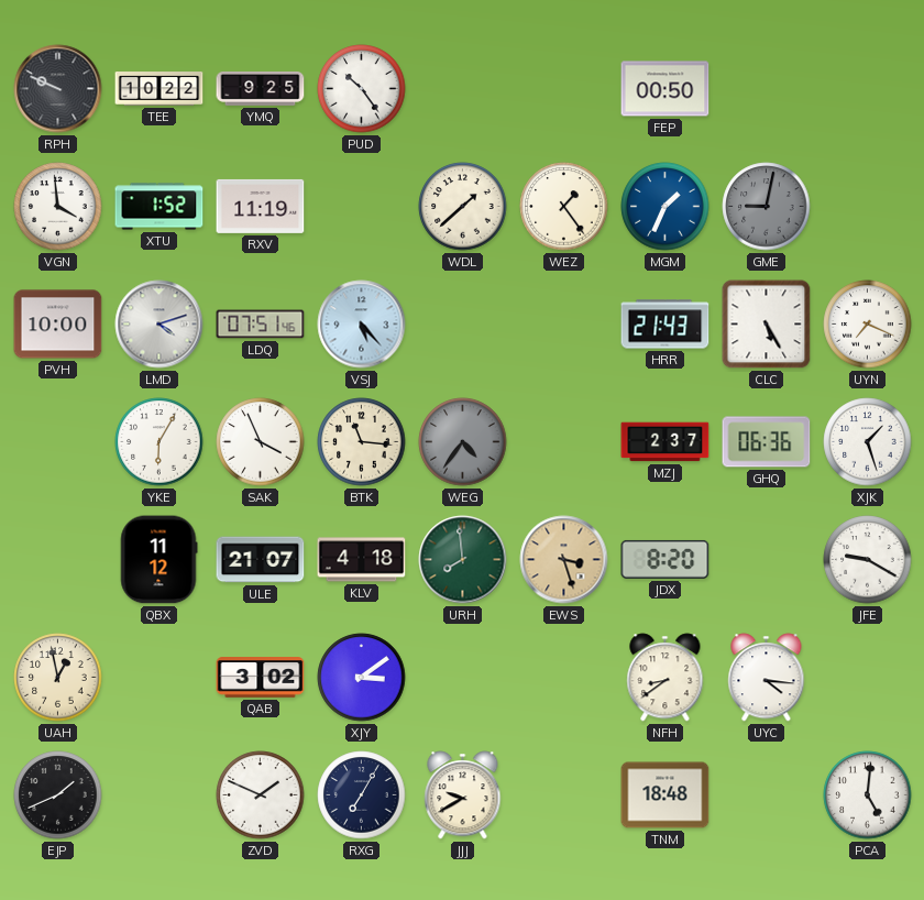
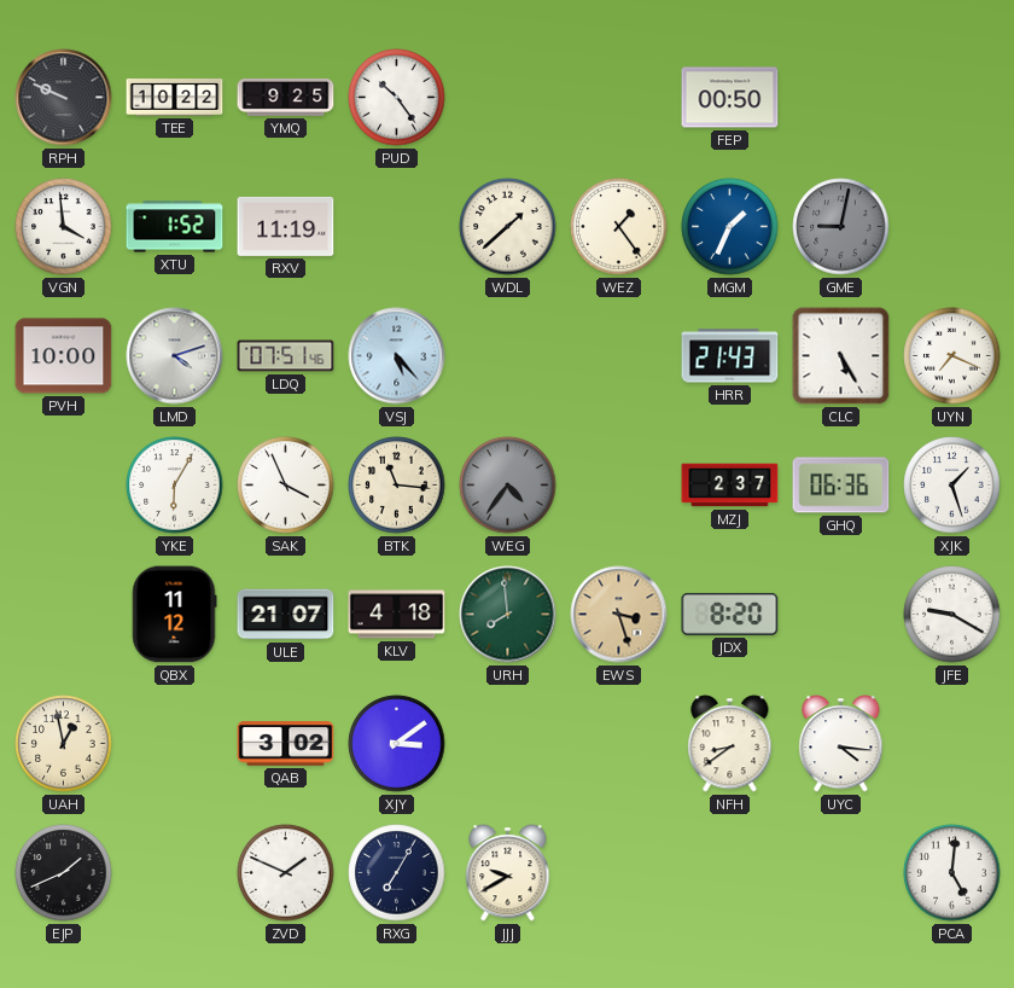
TNM: 18:48 -> none (665, 795)
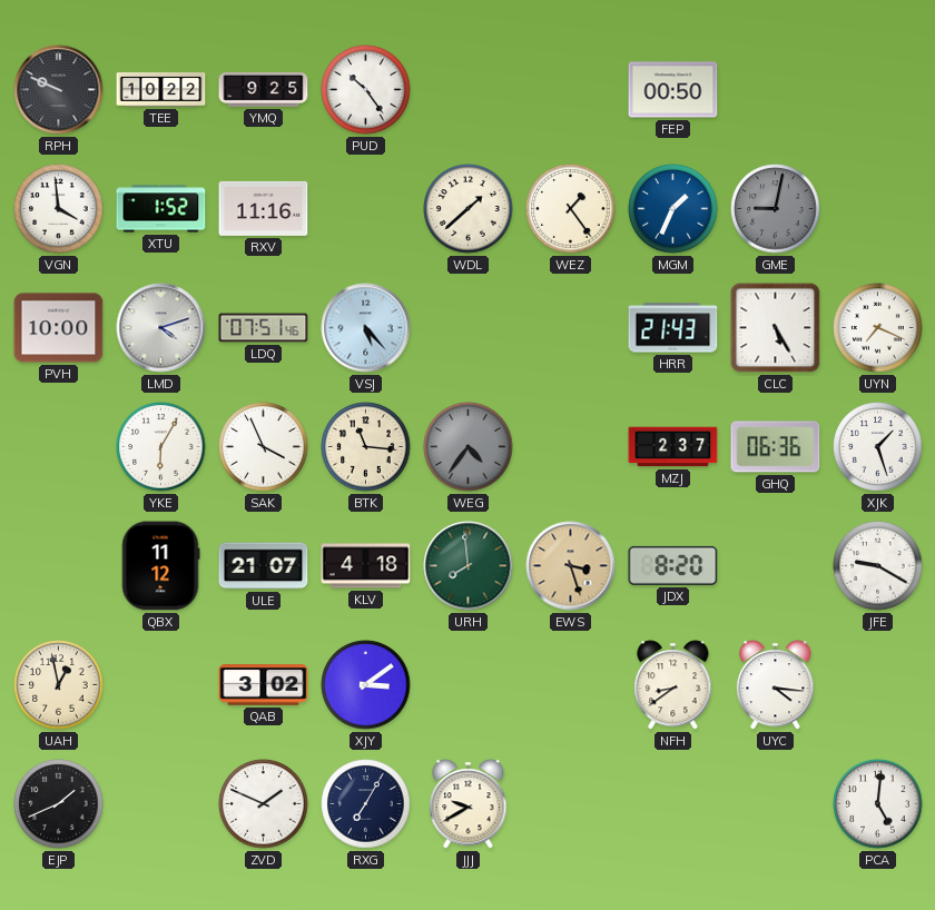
RXV: 11:19 -> 11:16 (264, 208)
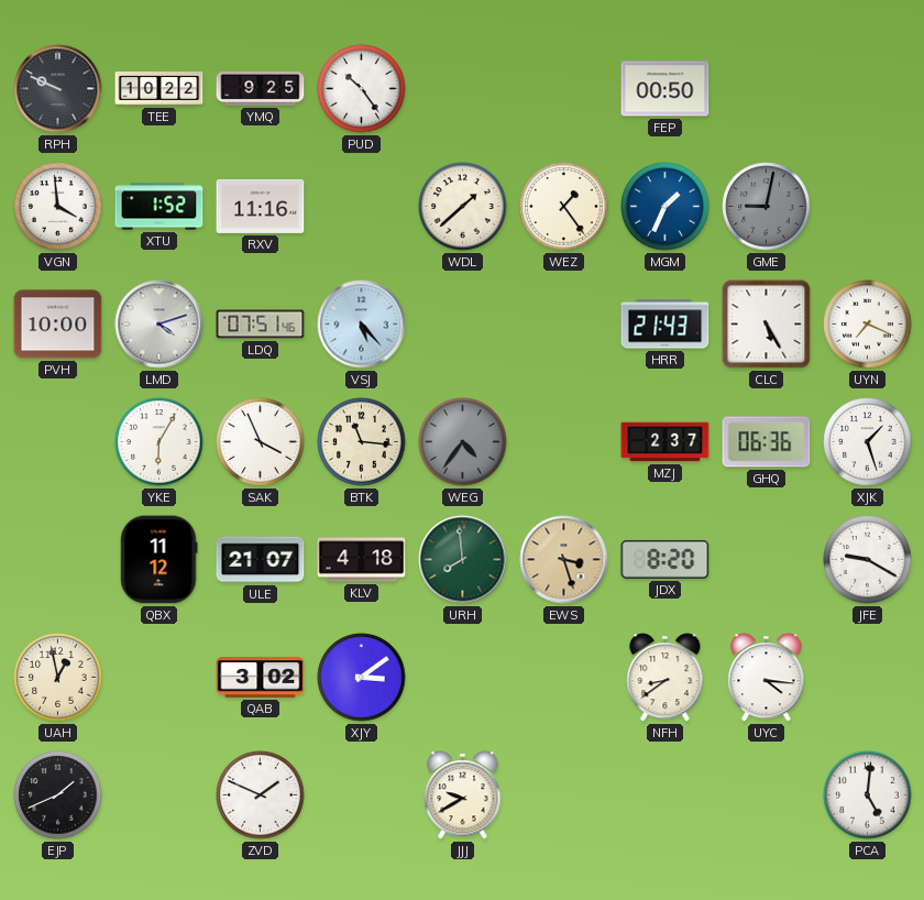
RXG: 7:05 -> none (366, 804)
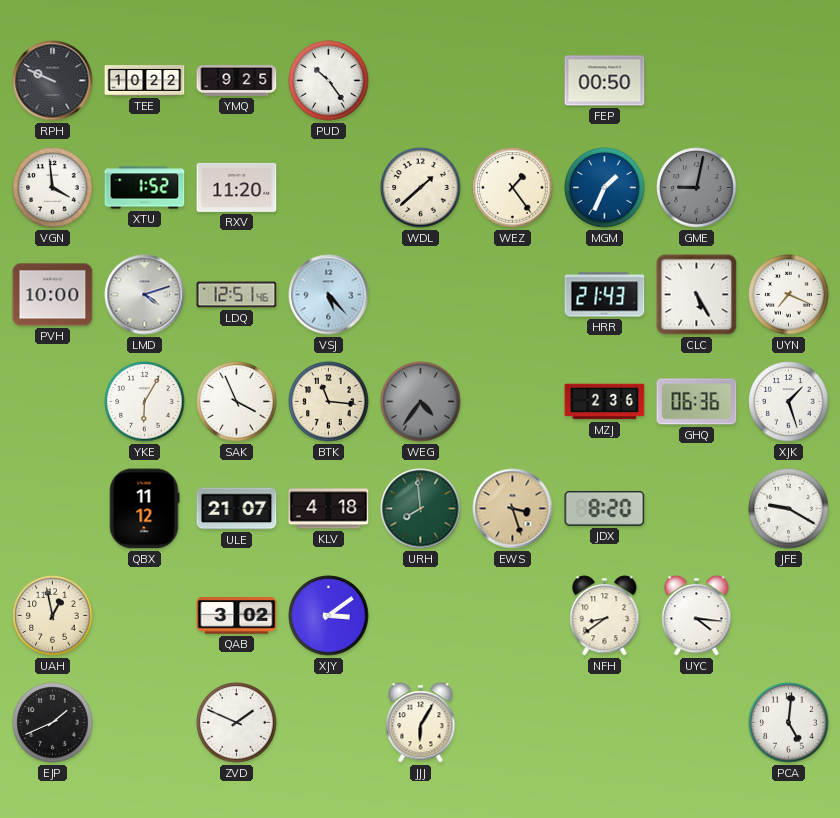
RXV: 11:16 -> 11:20 (237, 187)
LDQ: 07:51 -> 12:51 (237, 295)
MZJ: 2:37 -> 2:36 (605, 402)
JJJ: 9:40 -> 6:05 (421, 723)
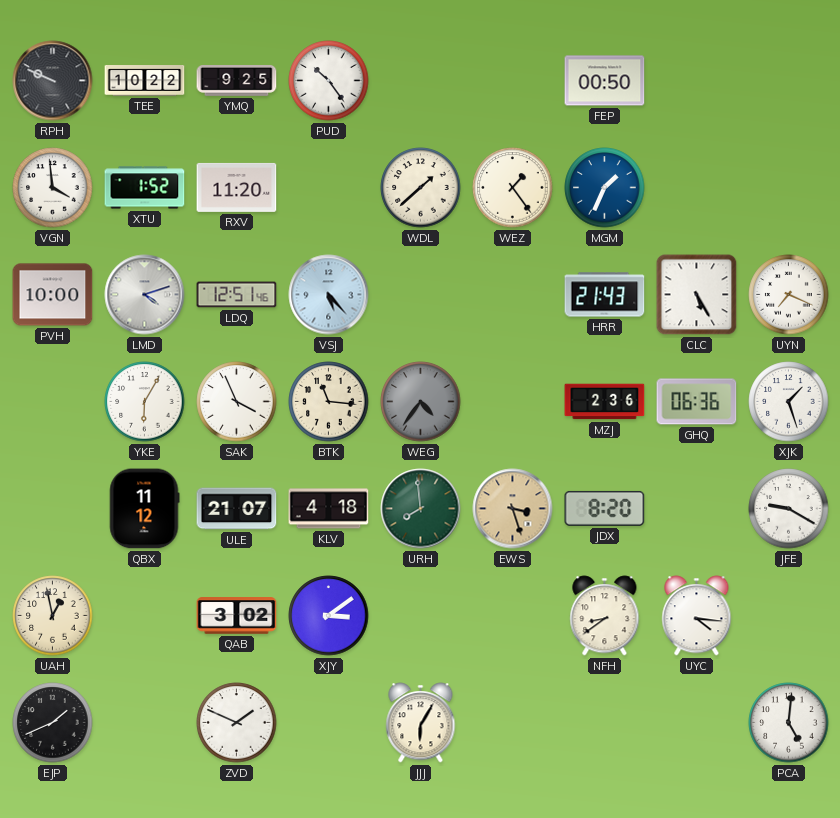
GME: 9:02 -> none (697, 188)
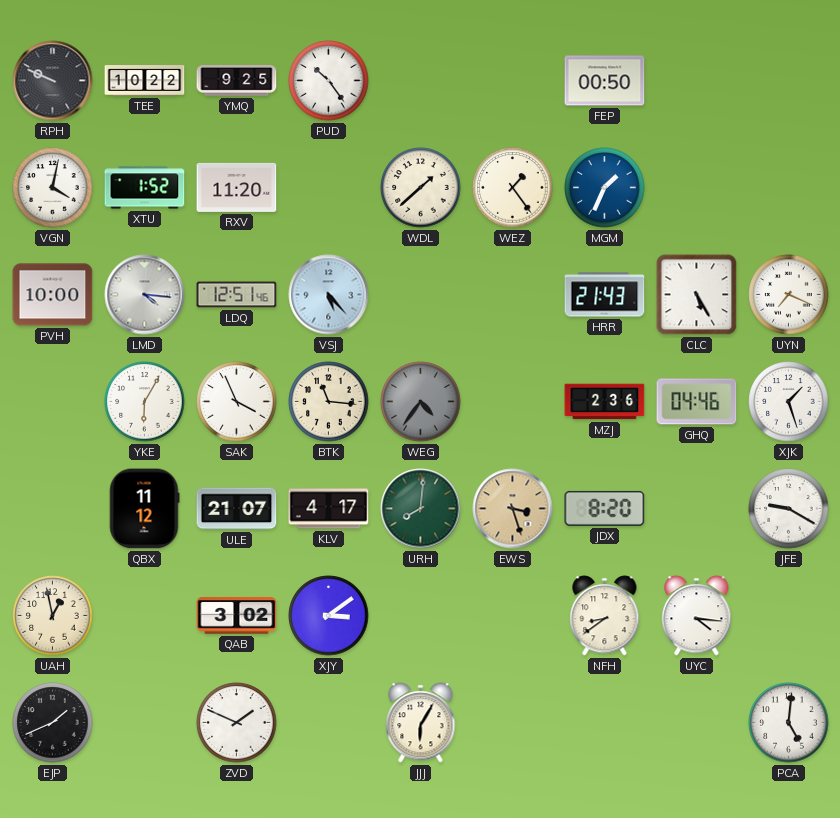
VGN: 3:59 -> 4:02 (53, 188)
LMD: 4:12 -> 4:16 (145, 295)
GHQ: 06:36 -> 04:46 (697, 402)
KLV: 4:18 -> 4:17 (329, 509)
URH: 7:59 -> 8:01 (421, 509)
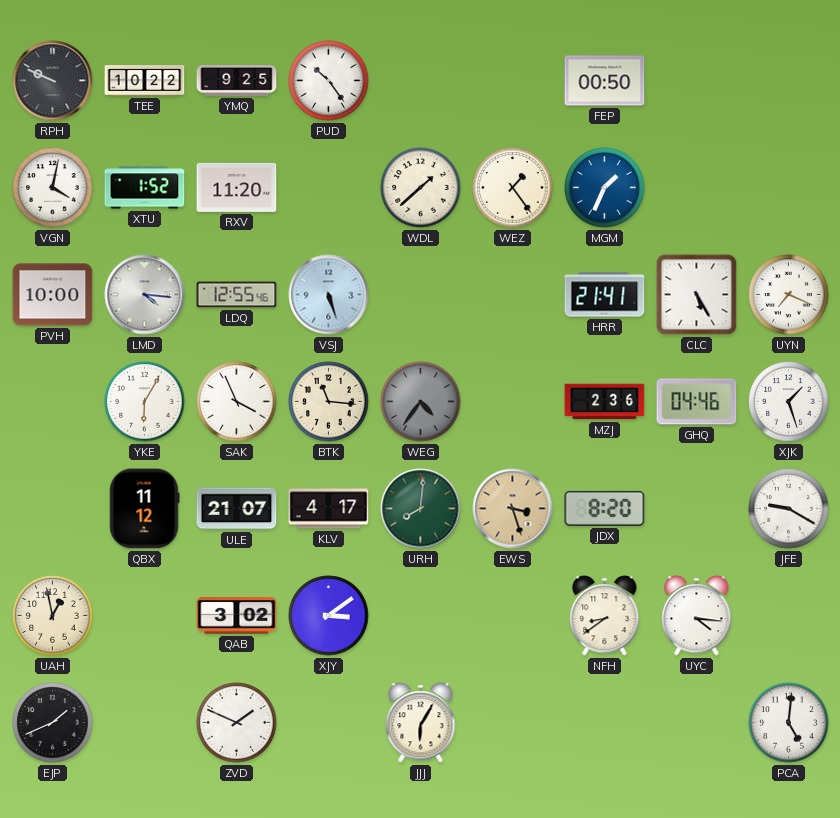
LDQ: 12:51 -> 12:55 (237, 295)
VSJ: 5:23 -> 5:27 (329, 295)
HRR: 21:43 -> 21:41 (605, 295)
